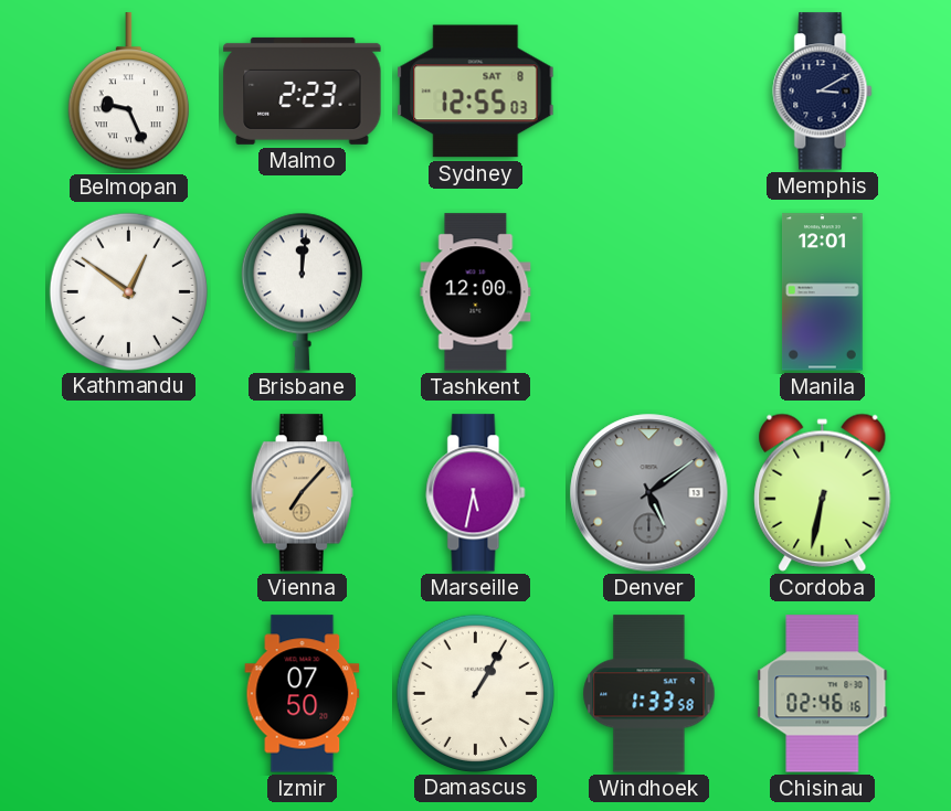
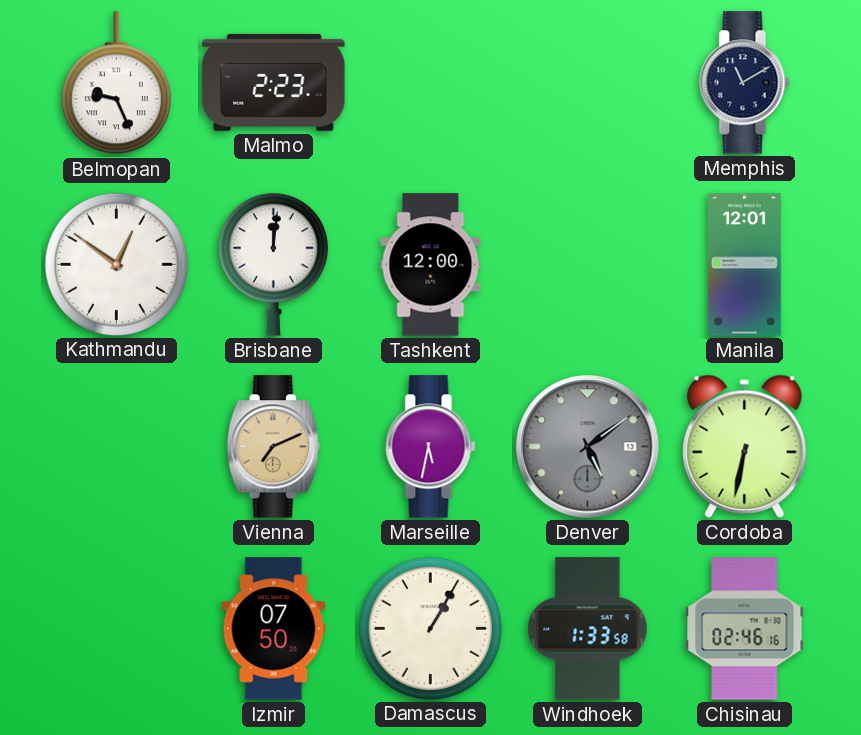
Sydney: 12:55 -> none (476, 92)
Memphis: 3:10 -> 11:10 (745, 83)
Vienna: 7:07 -> 7:11 (273, 447)
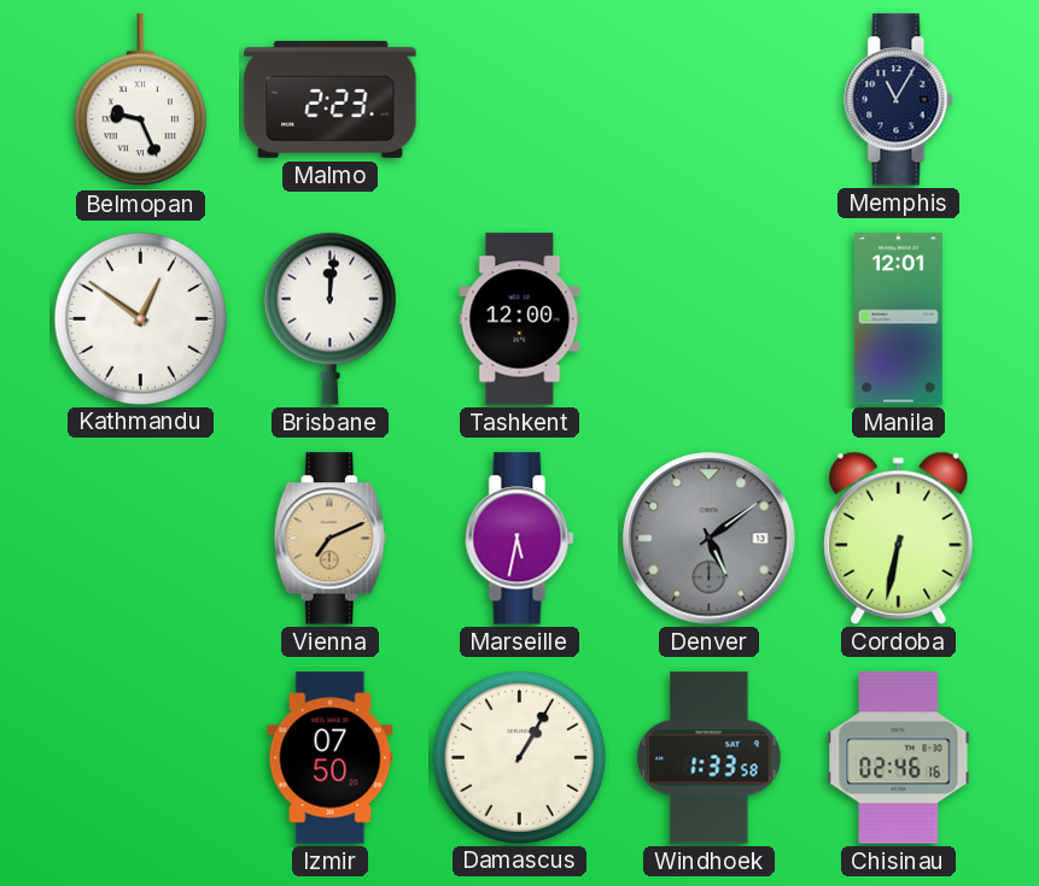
Memphis: 11:10 -> 11:05 (899, 100)
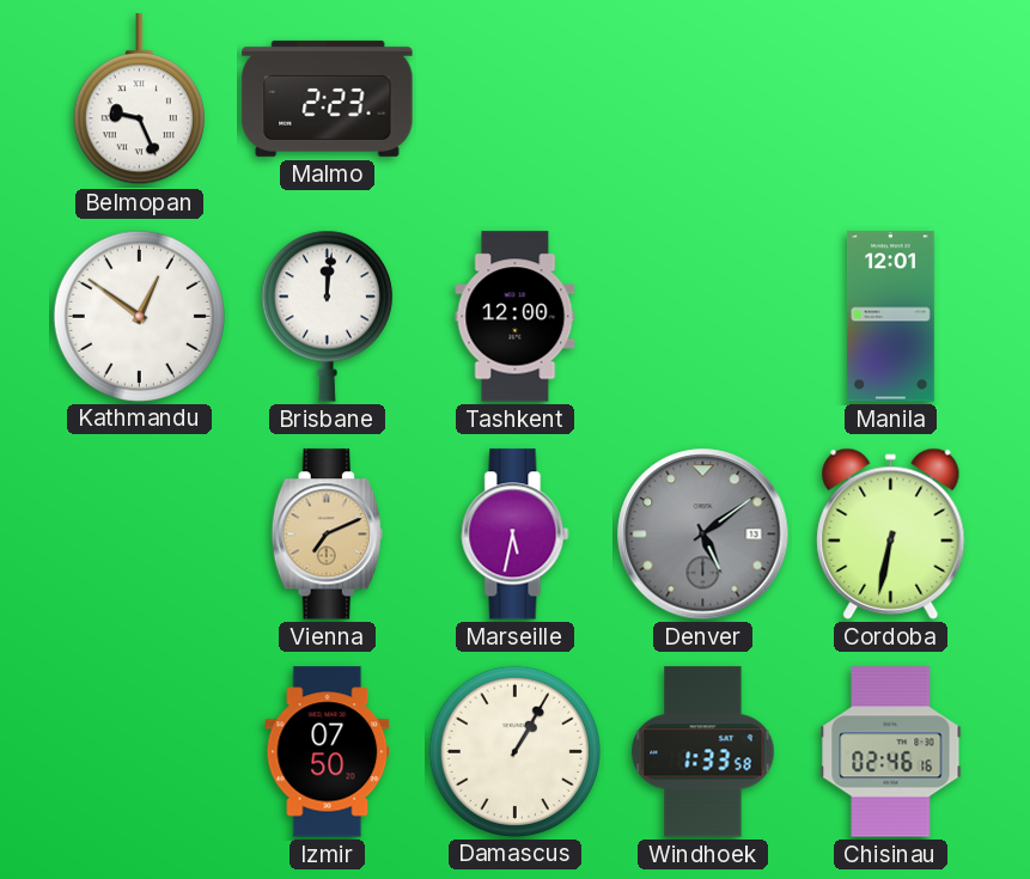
Memphis: 11:05 -> none (899, 100)
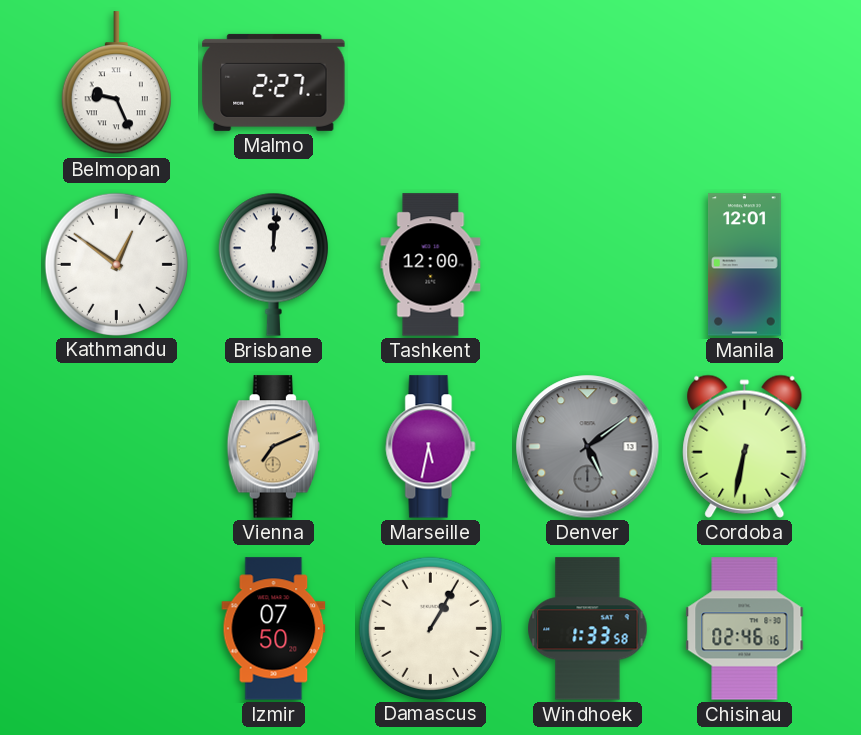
Malmo: 2:23 -> 2:27 (274, 82)
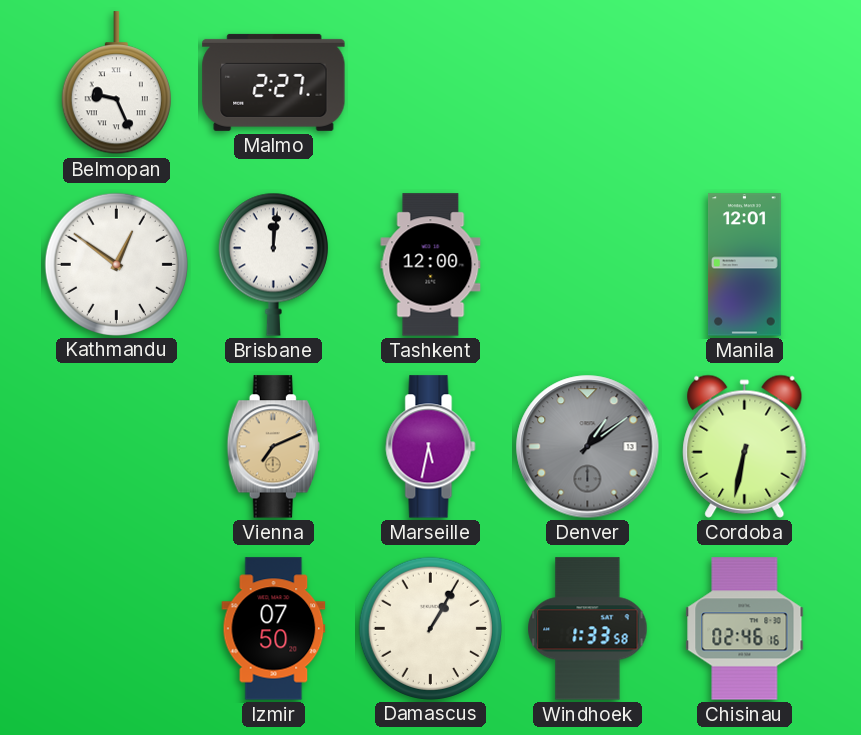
Denver: 5:09 -> 1:09 (588, 447)
